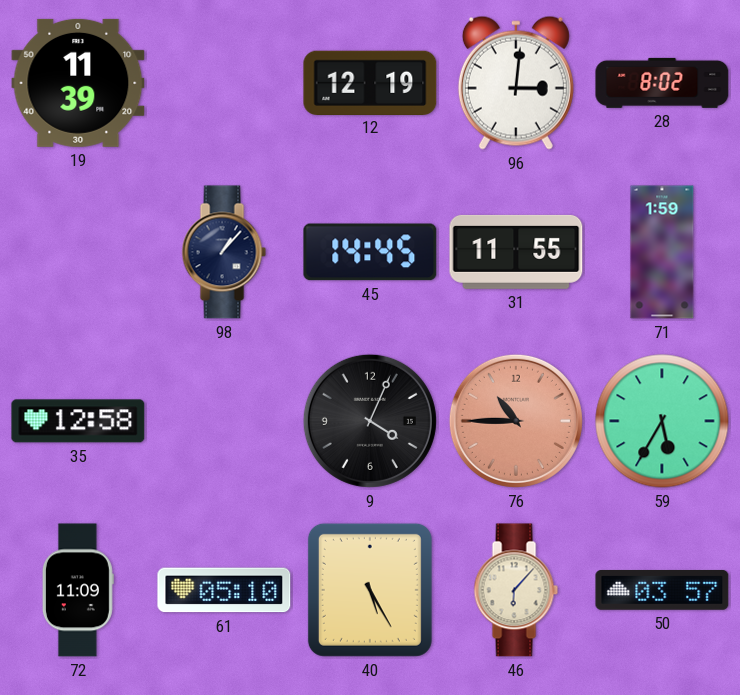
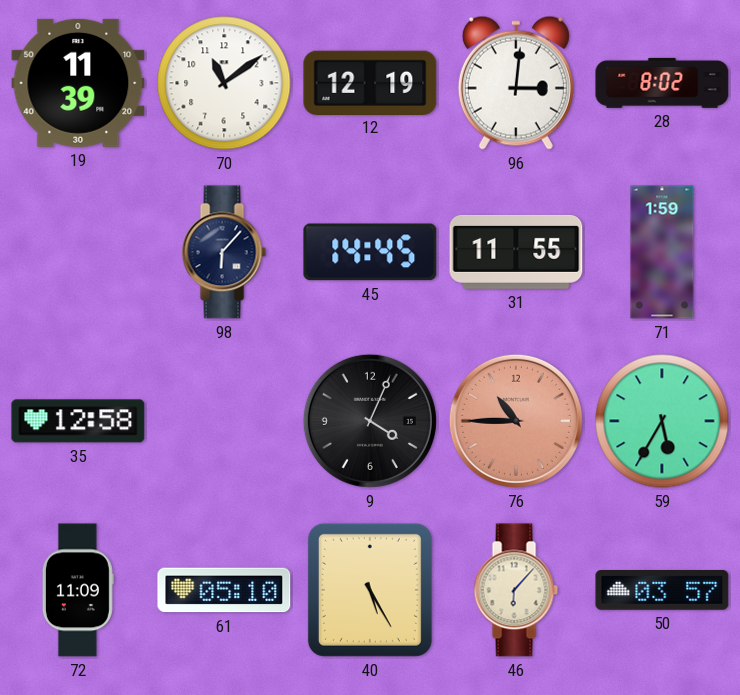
70: none -> 11:09 (224, 83)
98: 1:07 -> 6:07 (224, 252)
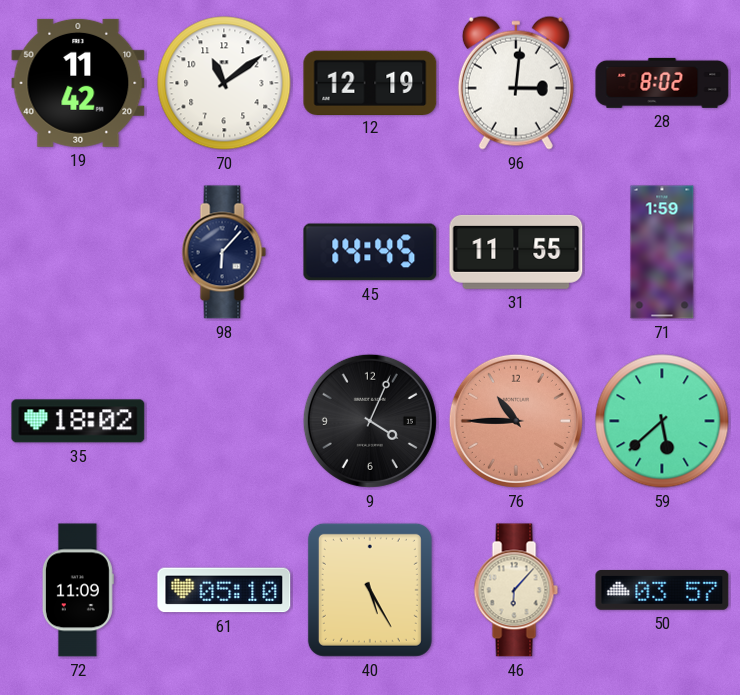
19: 11:39 -> 11:42 (78, 83)
35: 12:58 -> 18:02 (78, 421)
59: 5:35 -> 5:38 (662, 421)
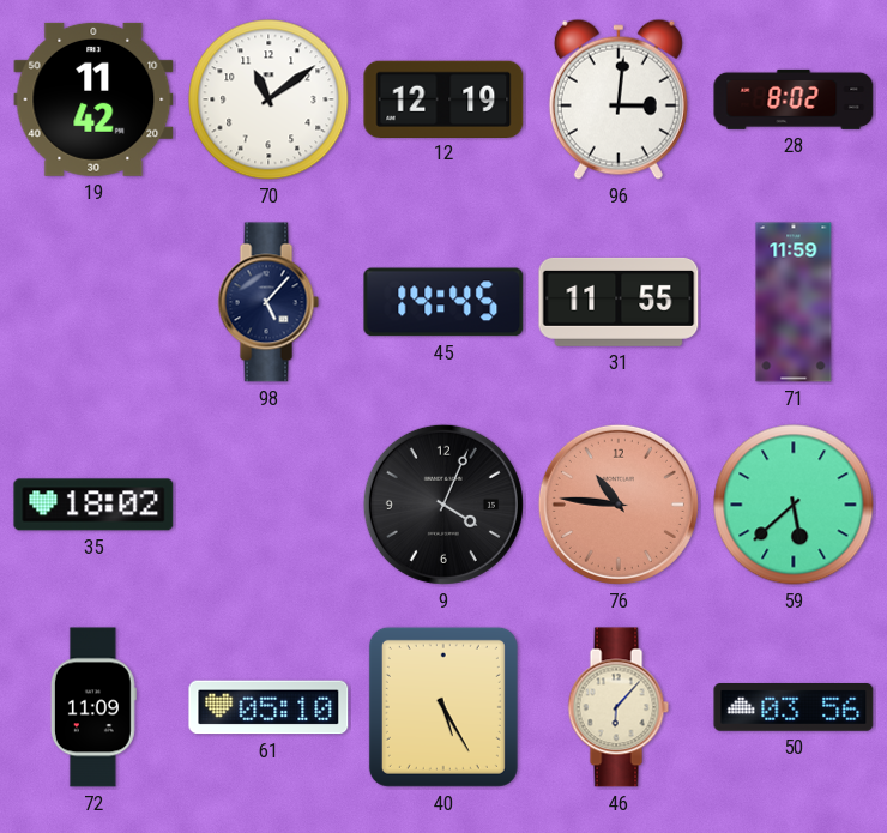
98: 6:07 -> 5:07 (268, 302)
71: 1:59 -> 11:59 (794, 302)
76: 10:45 -> 10:46 (619, 505)
50: 03:57 -> 03:56 (794, 708)
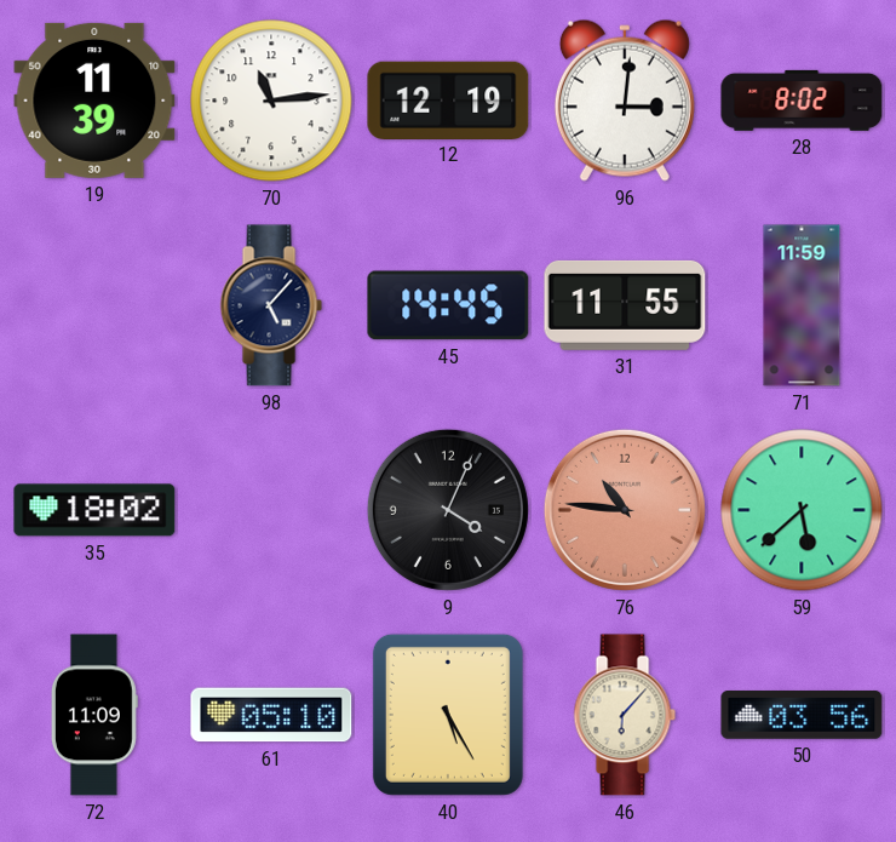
19: 11:42 -> 11:39 (94, 101)
70: 11:09 -> 11:14 (271, 101)
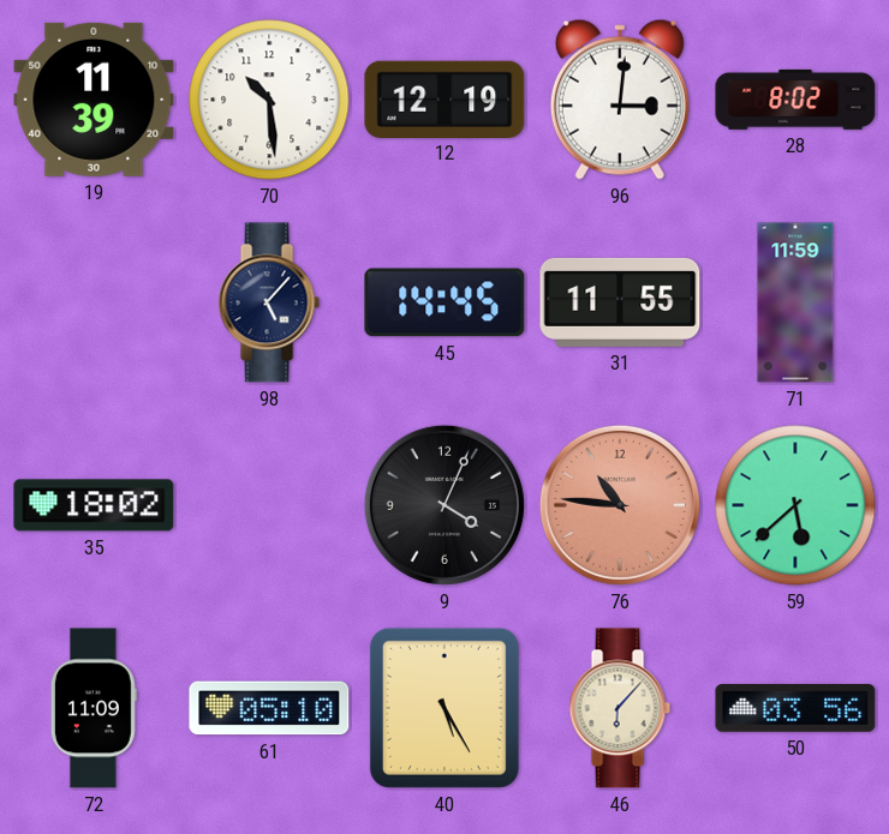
70: 11:14 -> 10:29 (269, 100)
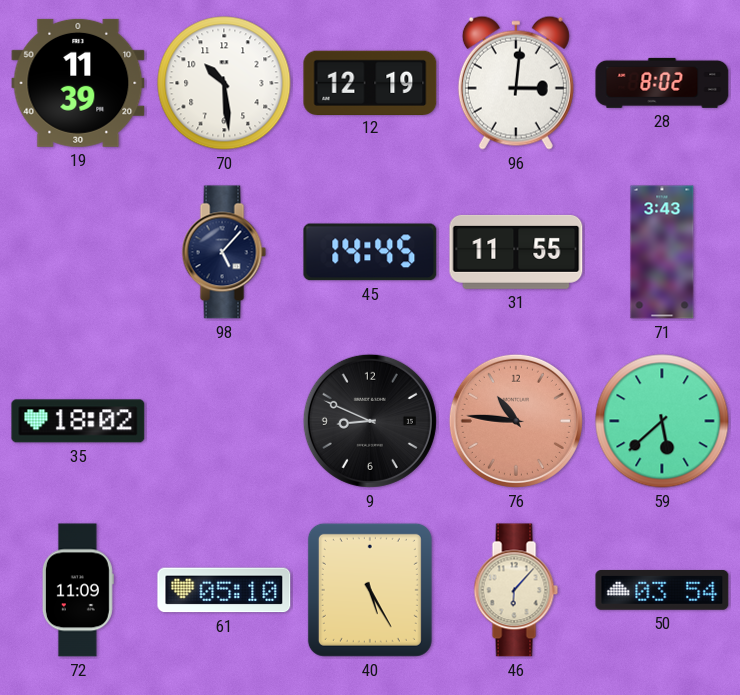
71: 11:59 -> 3:43 (662, 252)
9: 4:04 -> 8:49 (370, 421)
50: 03:56 -> 03:54 (662, 591)
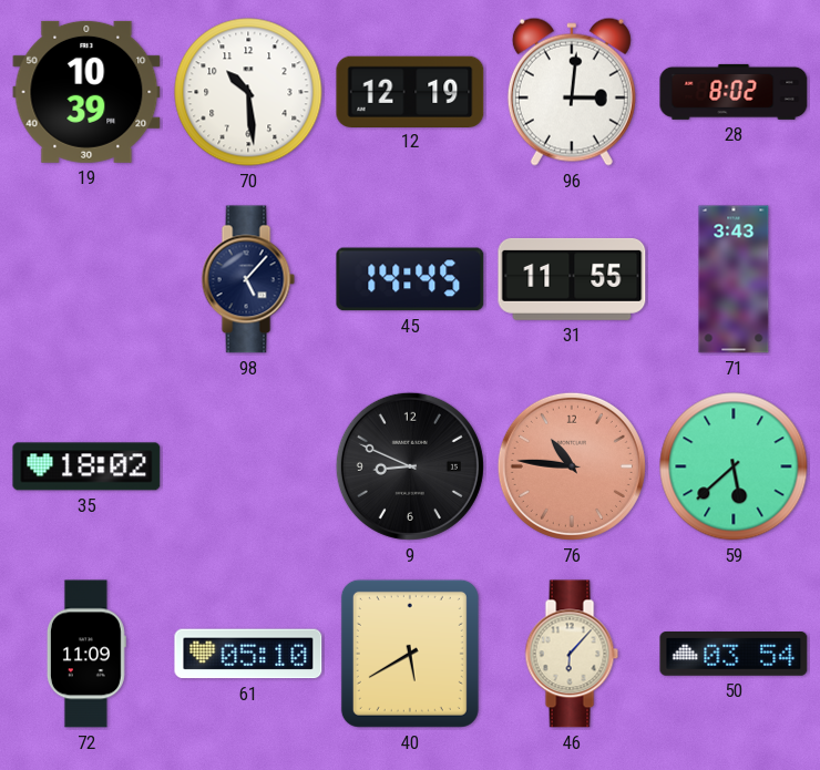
19: 11:39 -> 10:39 (86, 92)
40: 5:25 -> 5:40 (410, 654)
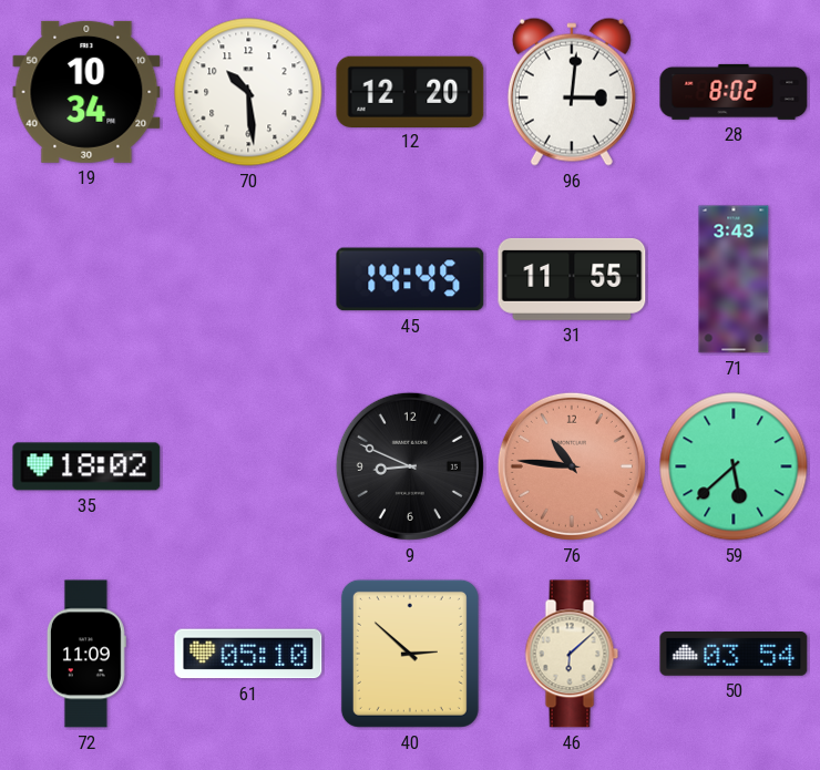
19: 10:39 -> 10:34 (86, 92)
12: 12:19 -> 12:20 (410, 91)
98: 5:07 -> none (248, 279)
40: 5:40 -> 2:52 (410, 654)
46: 6:07 -> 6:08 (572, 654)
